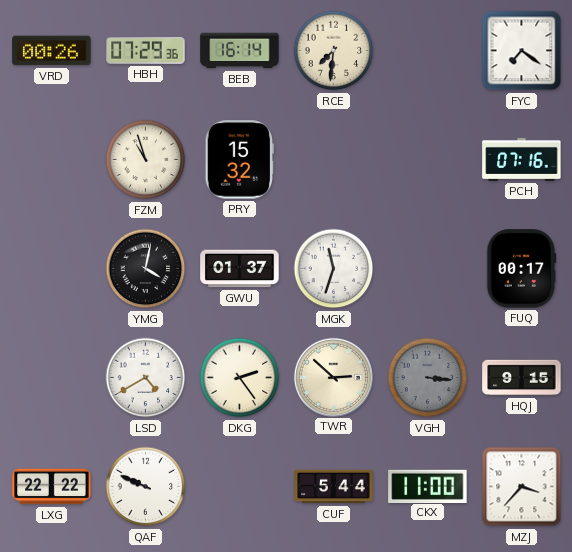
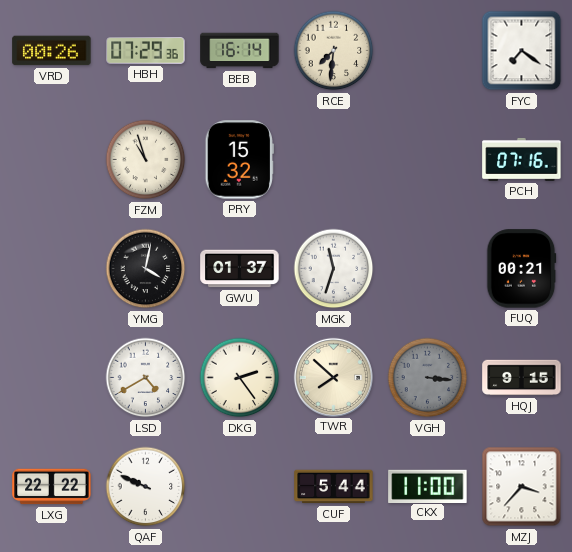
FUQ: 00:17 -> 00:21 (521, 269)
TWR: 2:52 -> 7:52 (333, 377)
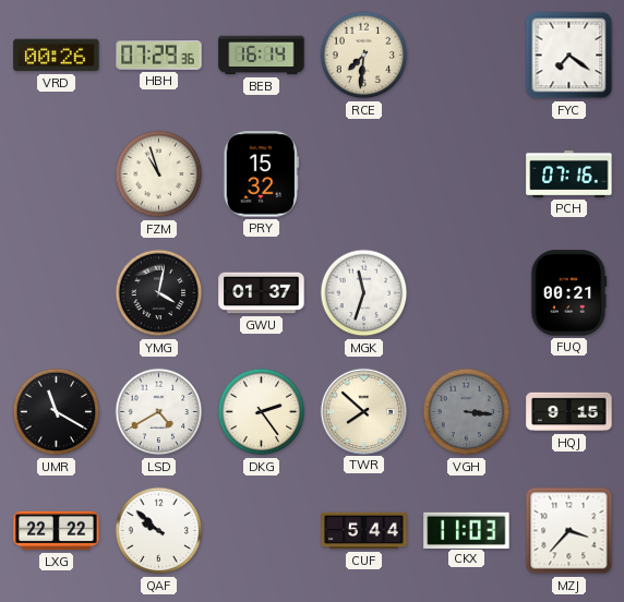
UMR: none -> 11:20 (57, 412)
QAF: 9:49 -> 9:52 (159, 531)
CKX: 11:00 -> 11:03 (467, 530)
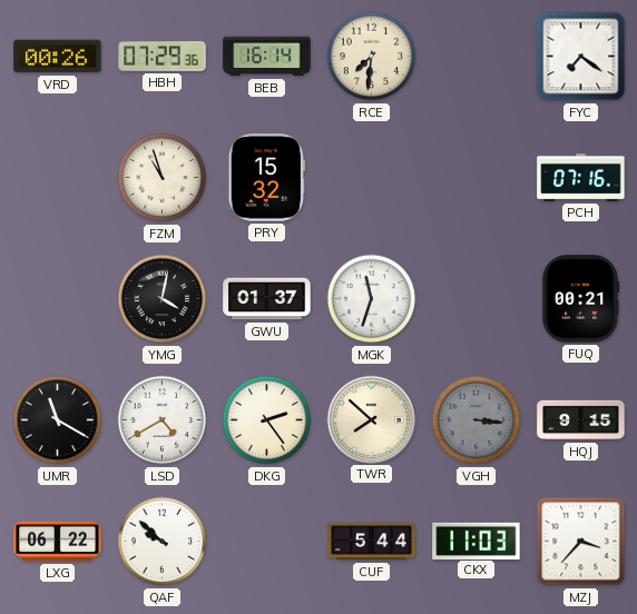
LXG: 22:22 -> 06:22 (58, 542)
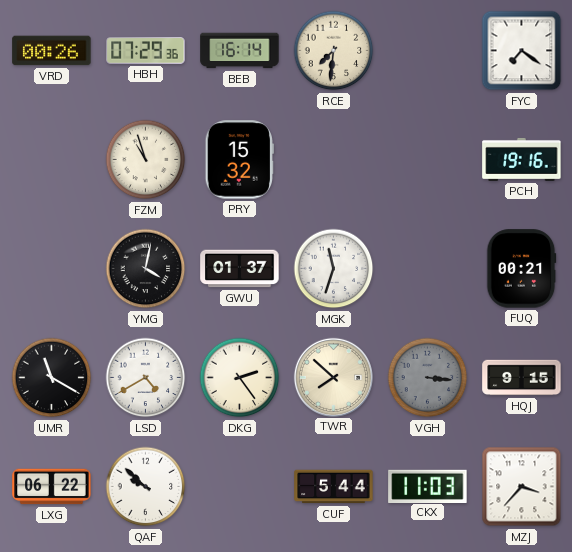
PCH: 07:16 -> 19:16 (522, 159)
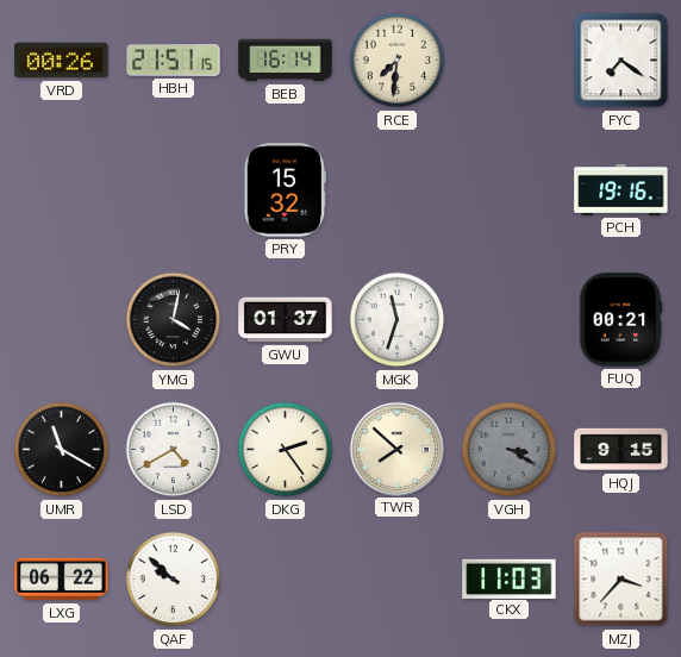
HBH: 07:29 -> 21:51 (174, 61)
FZM: 10:57 -> none (146, 160)
VGH: 3:16 -> 3:20 (510, 450)
CUF: 5:44 -> none (334, 487)
